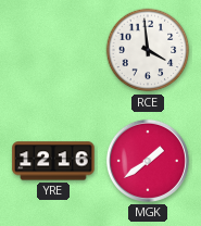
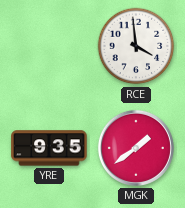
YRE: 12:16 -> 9:35 (49, 148)
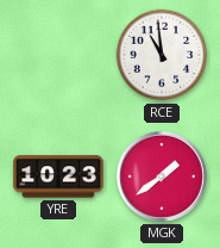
RCE: 3:59 -> 10:59 (162, 55)
YRE: 9:35 -> 10:23 (58, 176)
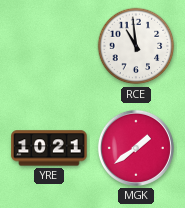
YRE: 10:23 -> 10:21 (49, 148)
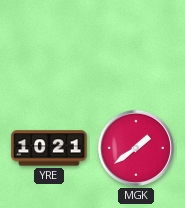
RCE: 10:59 -> none (136, 46)
